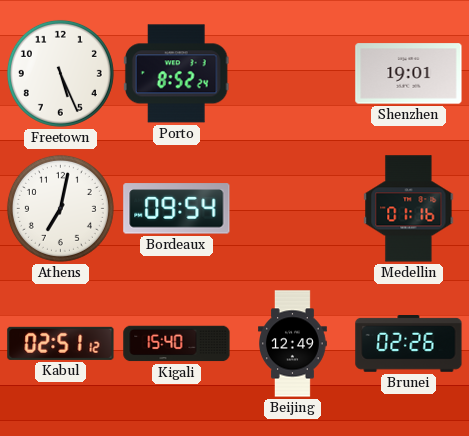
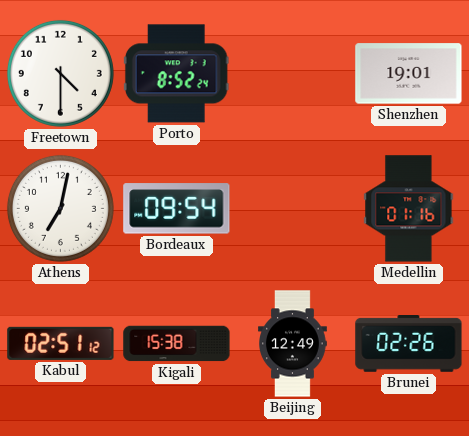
Freetown: 5:26 -> 4:30 (60, 73)
Kigali: 15:40 -> 15:38 (177, 344)
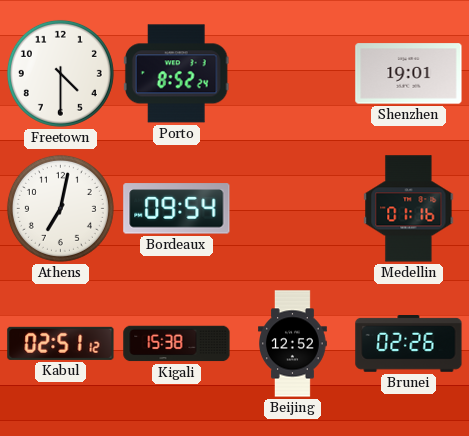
Beijing: 12:49 -> 12:52 (293, 344)
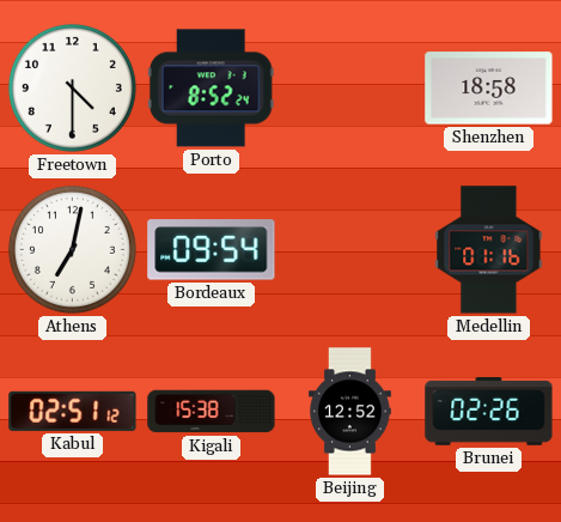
Shenzhen: 19:01 -> 18:58 (489, 89)
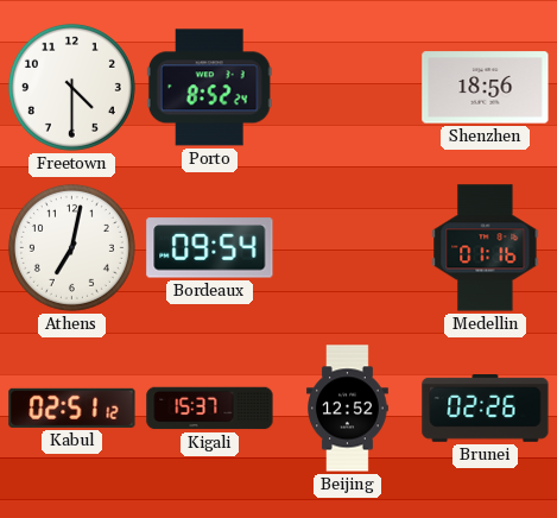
Shenzhen: 18:58 -> 18:56 (486, 88)
Kigali: 15:38 -> 15:37 (210, 409)
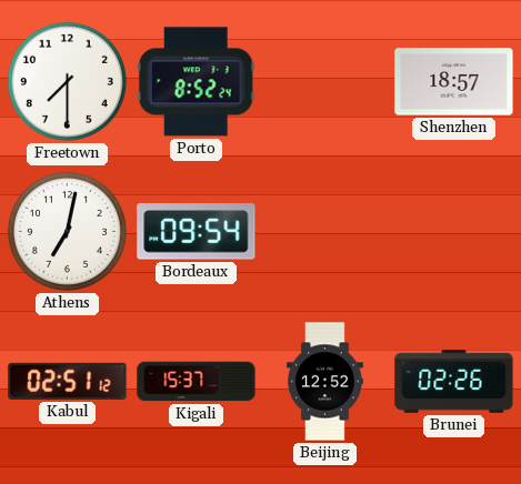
Freetown: 4:30 -> 7:30 (67, 81)
Shenzhen: 18:56 -> 18:57 (454, 82)
Medellin: 01:16 -> none (486, 248)
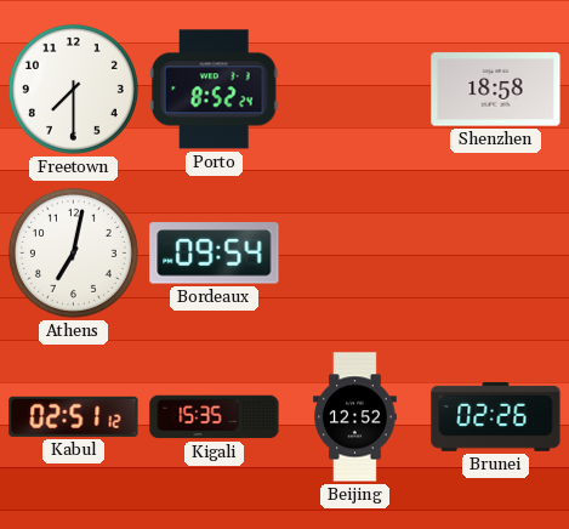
Shenzhen: 18:57 -> 18:58 (496, 90)
Kigali: 15:37 -> 15:35 (215, 417)
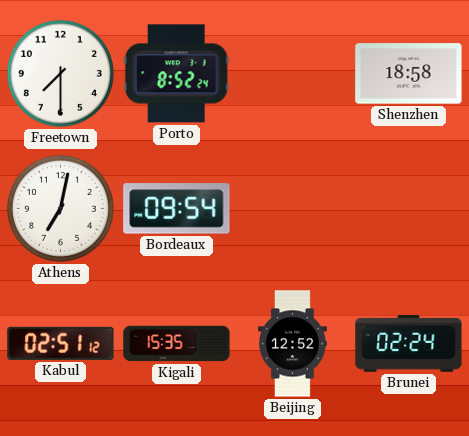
Brunei: 02:26 -> 02:24 (409, 344)
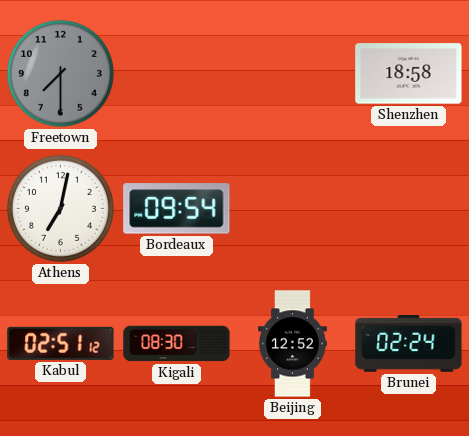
Freetown dial: white -> grey (60, 73)
Porto: 8:52 -> none (176, 74)
Kigali: 15:35 -> 08:30 (177, 344)
